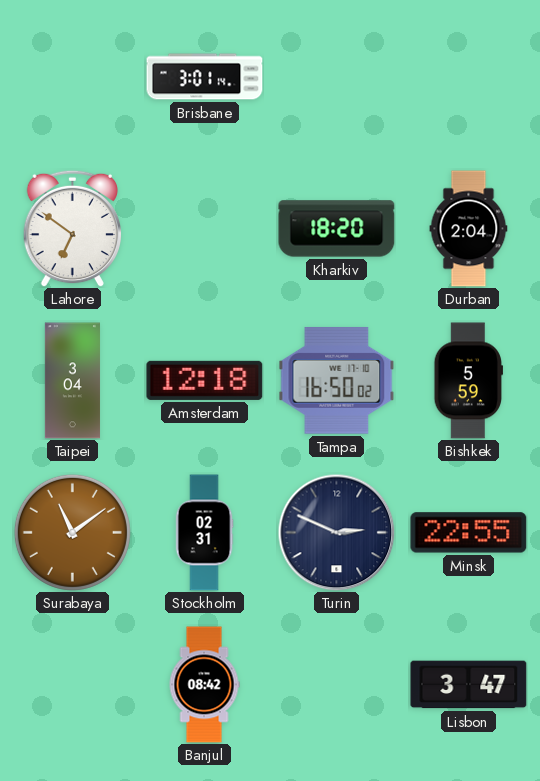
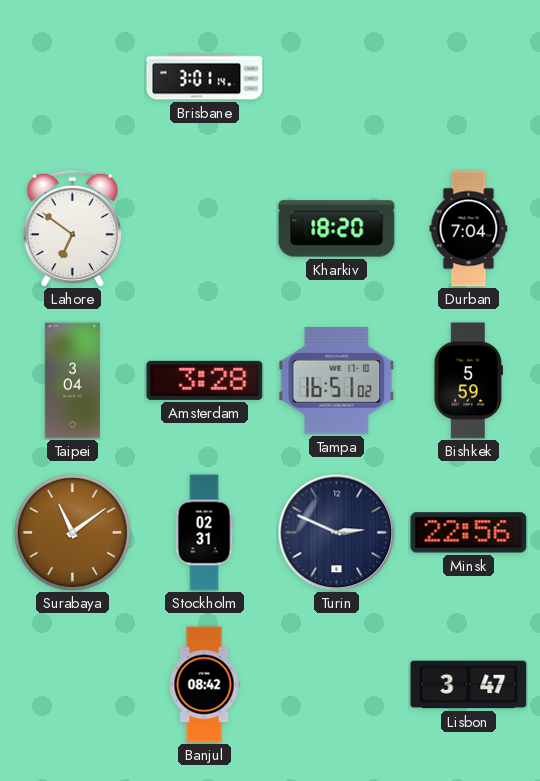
Durban: 2:04 -> 7:04 (469, 229)
Amsterdam: 12:18 -> 3:28 (205, 380)
Tampa: 16:50 -> 16:51 (337, 380)
Minsk: 22:55 -> 22:56 (469, 533)
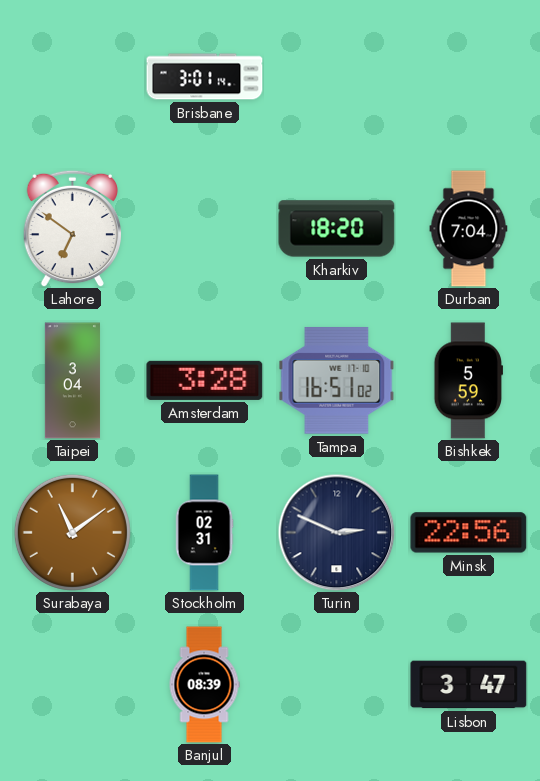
Banjul: 08:42 -> 08:39 (204, 685)
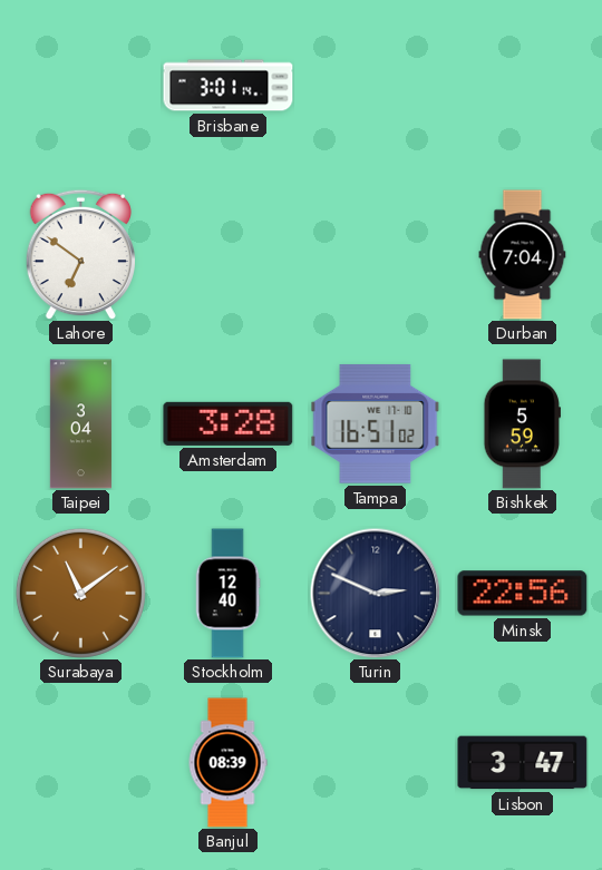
Kharkiv: 18:20 -> none (337, 229)
Stockholm: 02:31 -> 12:40 (227, 594)
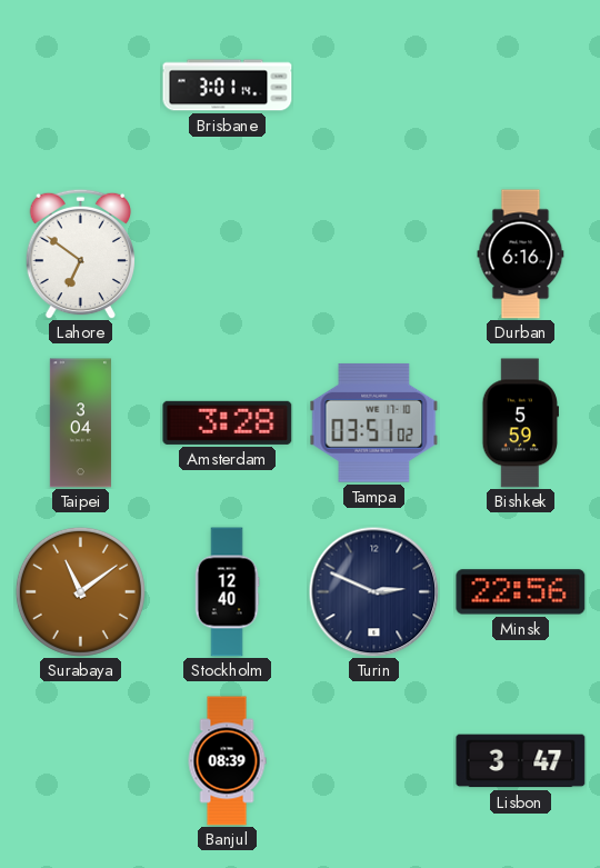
Durban: 7:04 -> 6:16 (521, 255)
Tampa: 16:51 -> 03:51 (374, 422)
